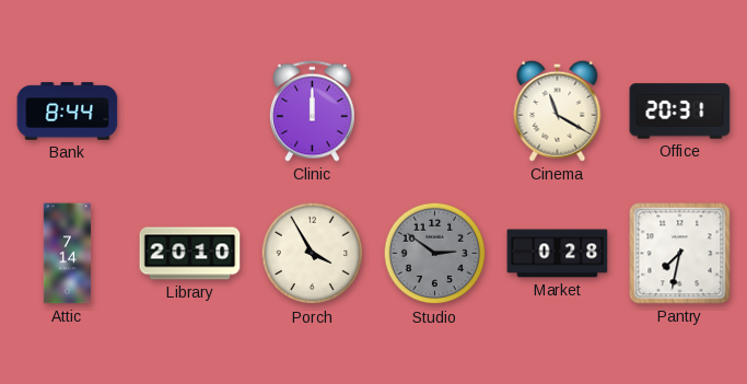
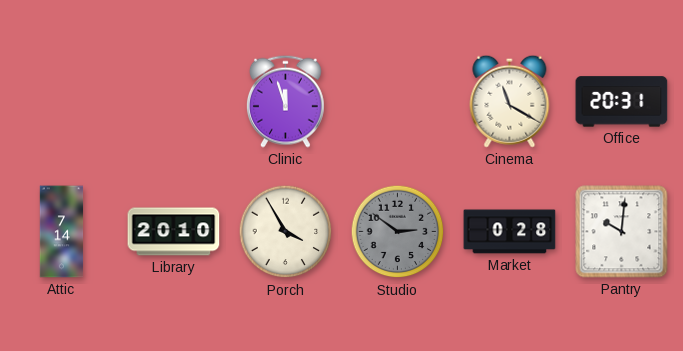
Bank: 8:44 -> none (68, 112)
Clinic: 12:00 -> 11:57 (286, 101)
Pantry: 7:32 -> 10:01 (622, 232)
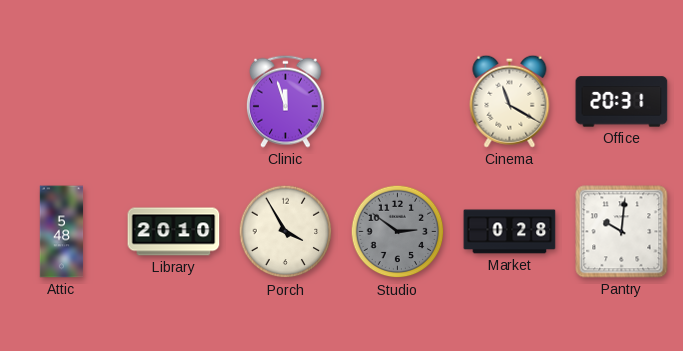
Attic: 7:14 -> 5:48 (62, 232)
